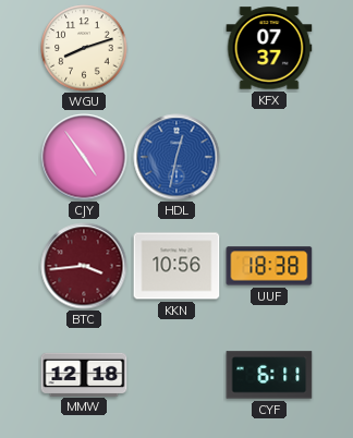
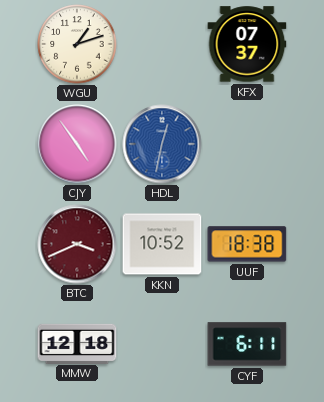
WGU: 8:12 -> 1:12 (77, 44)
BTC: 3:44 -> 3:41 (77, 244)
KKN: 10:56 -> 10:52 (162, 244)
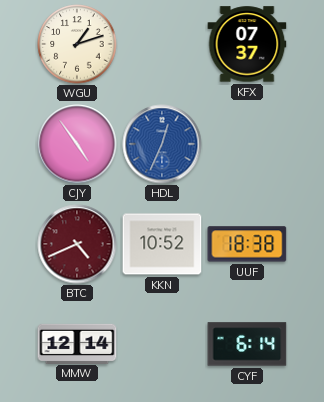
HDL: 12:32 -> 12:34 (162, 144)
BTC: 3:41 -> 4:41 (77, 244)
MMW: 12:18 -> 12:14 (77, 343)
CYF: 6:11 -> 6:14 (247, 344)
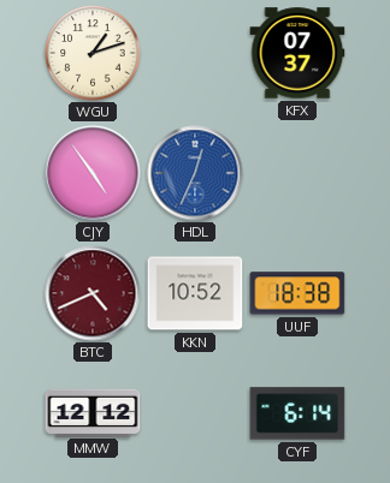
MMW: 12:14 -> 12:12 (93, 412)
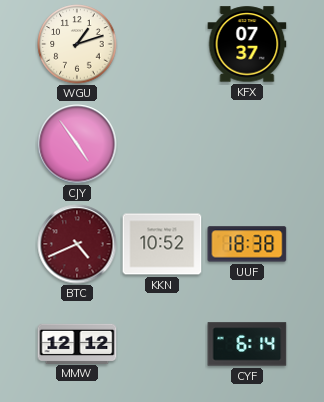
HDL: 12:34 -> none (195, 173)
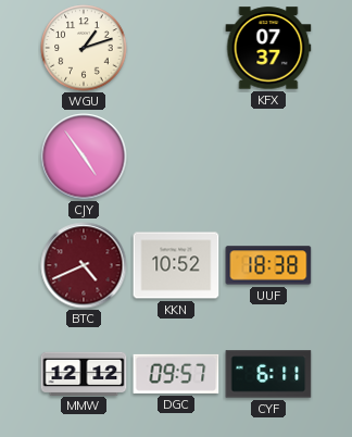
DGC: none -> 09:57 (176, 374)
CYF: 6:14 -> 6:11 (268, 374)
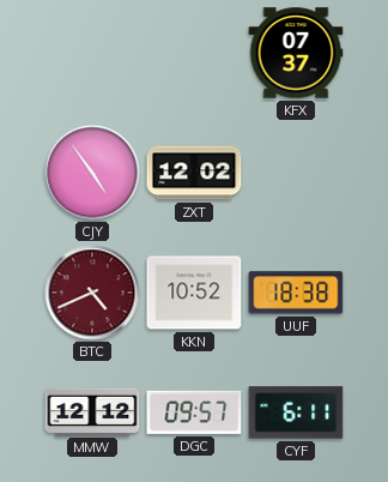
WGU: 1:12 -> none (84, 48)
ZXT: none -> 12:02 (194, 173)
